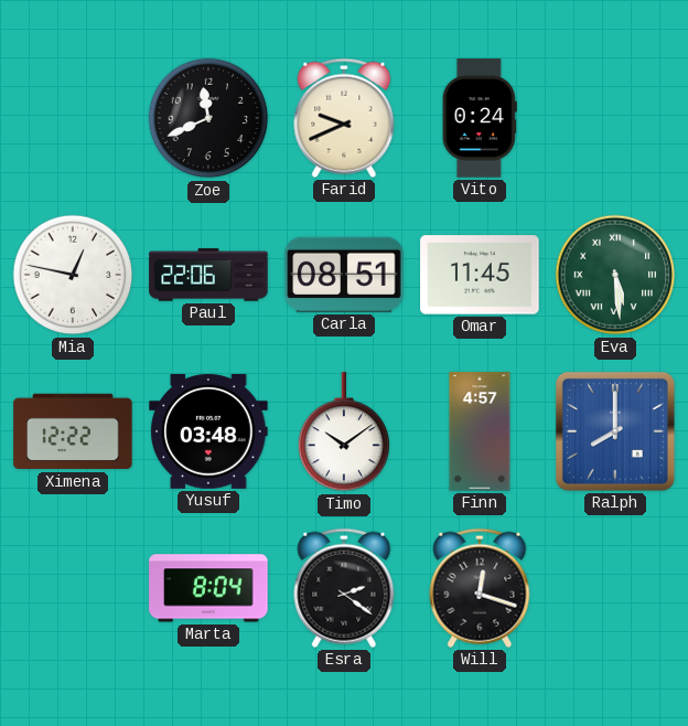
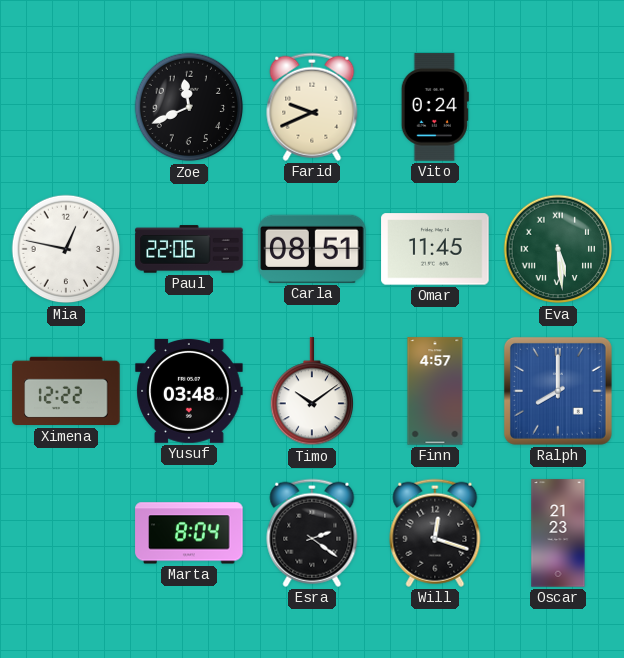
Oscar: none -> 21:23 (558, 533)
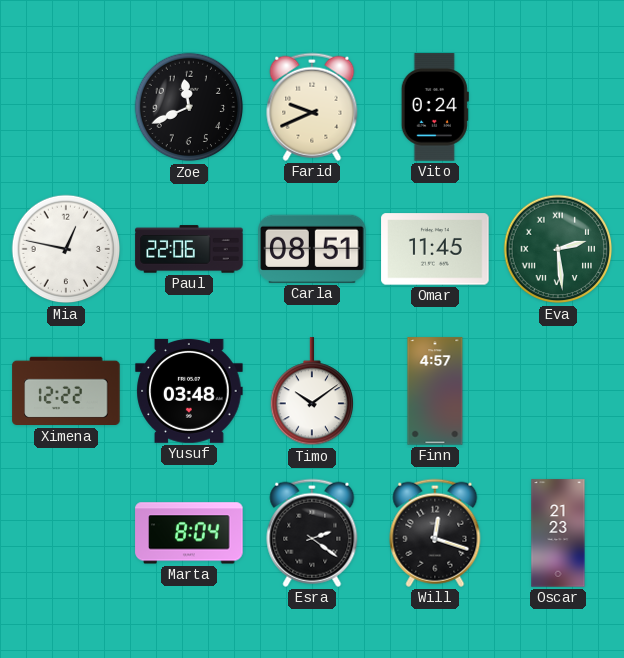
Eva: 5:29 -> 2:29 (558, 249)
Ralph: 8:00 -> none (558, 391)
